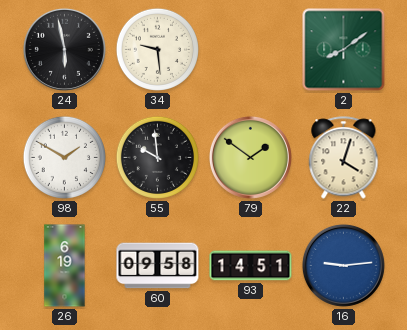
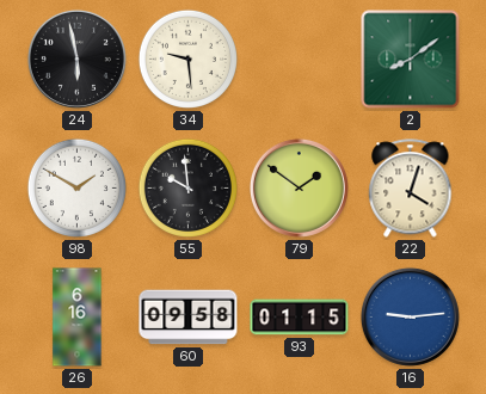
26: 6:19 -> 6:16 (78, 318)
93: 14:51 -> 01:15 (300, 318)
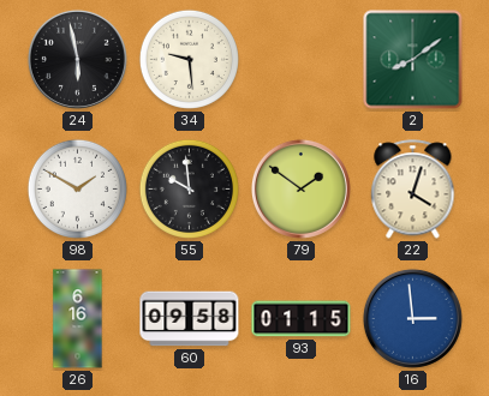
16: 9:14 -> 2:59 (412, 318)
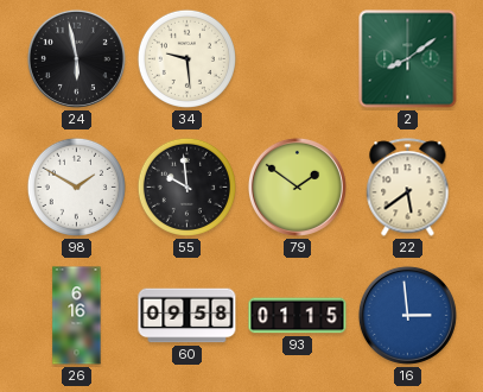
22: 4:03 -> 5:39 (408, 188)
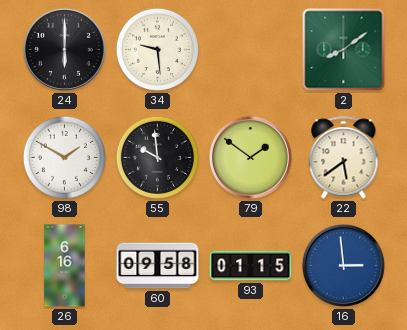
24: 5:58 -> 6:00 (64, 49)
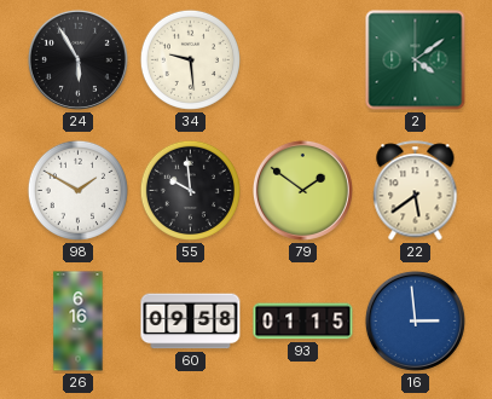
24: 6:00 -> 5:55 (77, 59)
2: 8:09 -> 4:09 (416, 60)
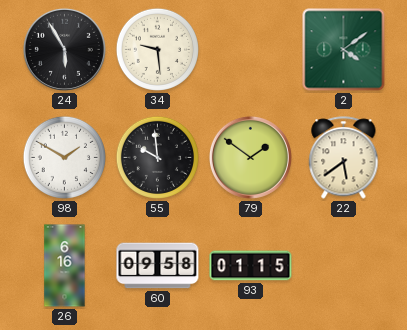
16: 2:59 -> none (415, 320)
